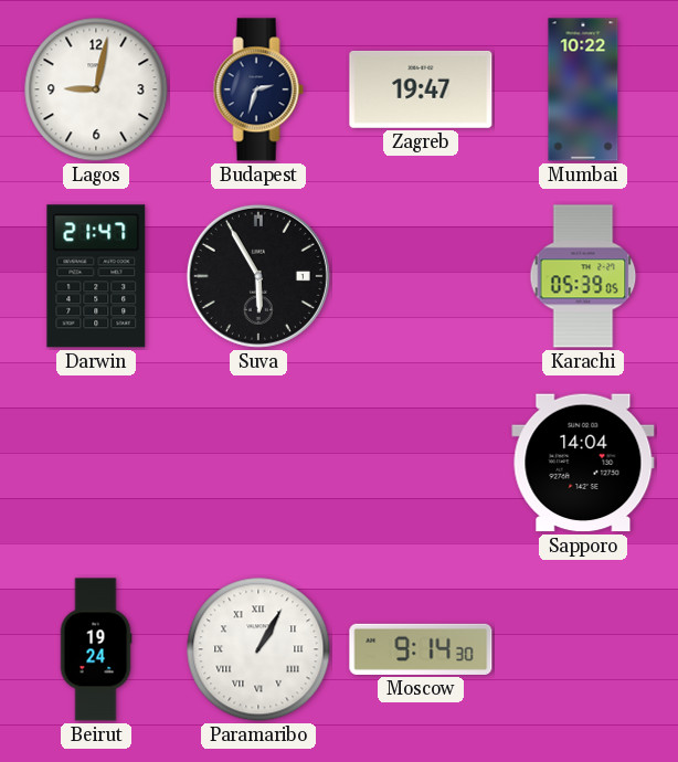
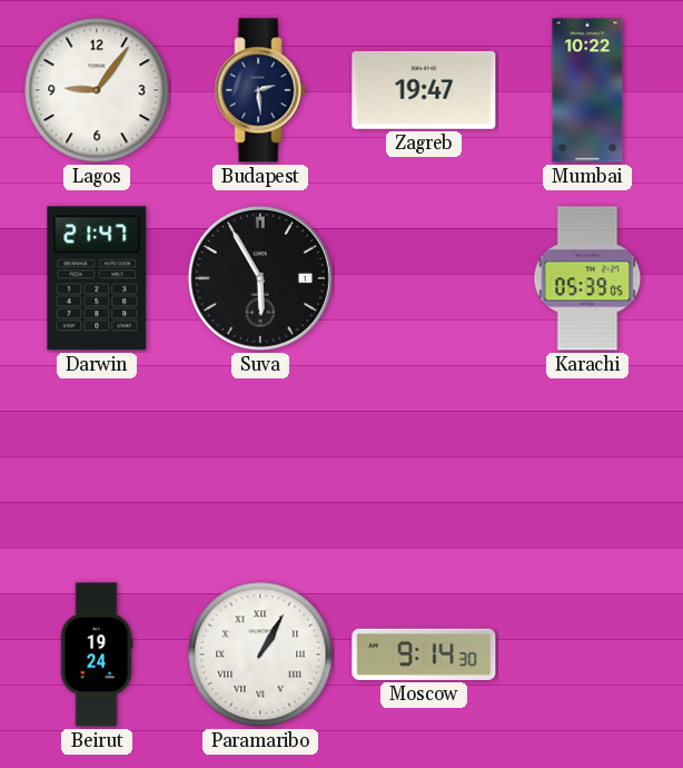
Lagos: 9:02 -> 9:06 (97, 90)
Budapest: 2:33 -> 2:29 (260, 90)
Sapporo: 14:04 -> none (583, 463)
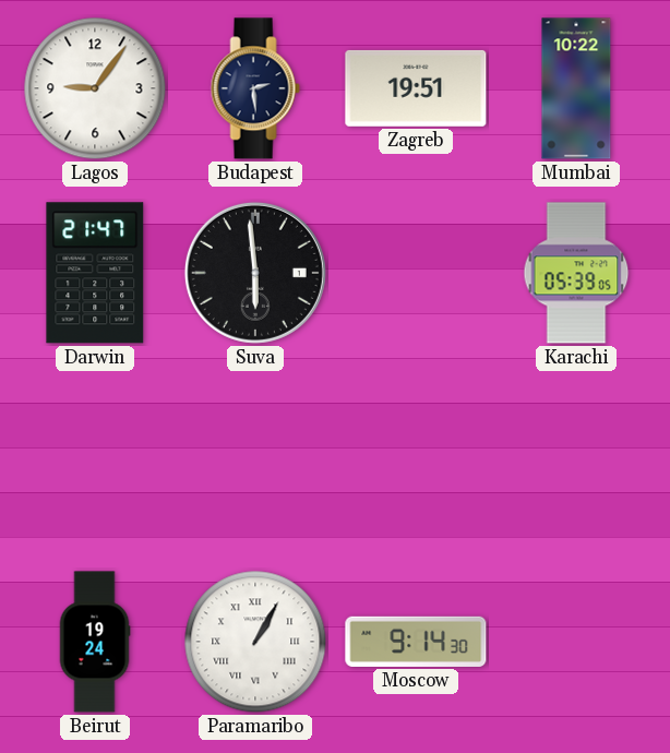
Zagreb: 19:47 -> 19:51 (416, 88)
Suva: 5:55 -> 5:59 (255, 273)
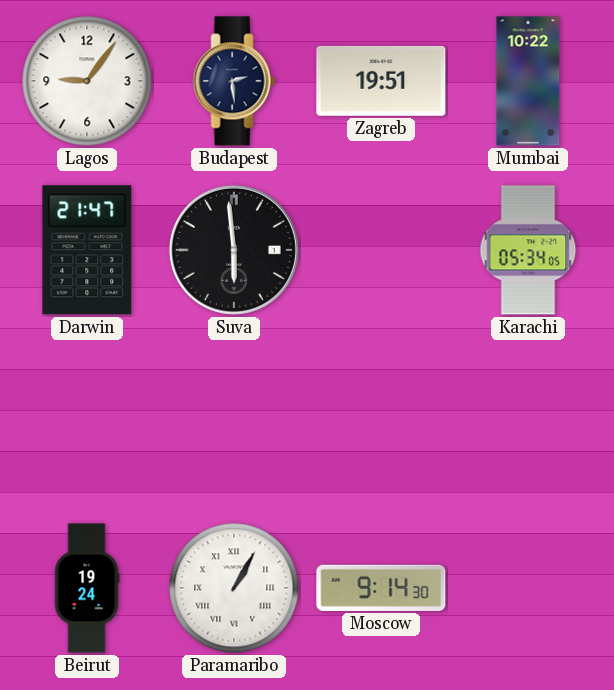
Karachi: 05:39 -> 05:34 (528, 250)
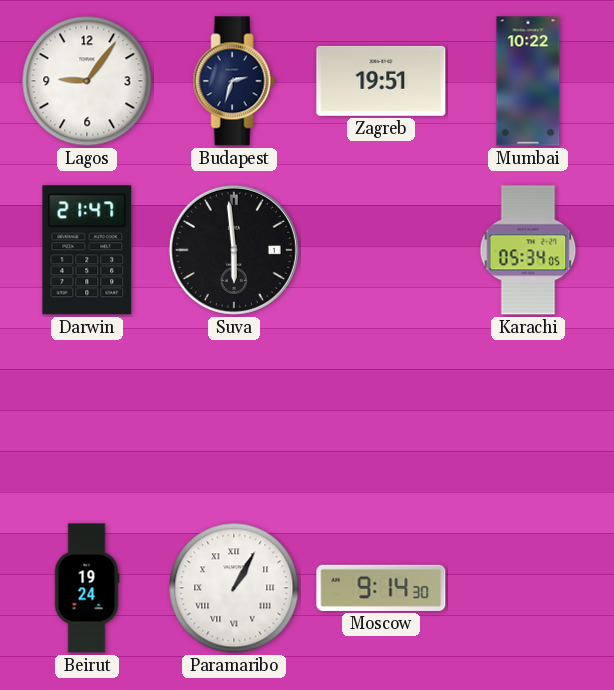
Budapest: 2:29 -> 2:33 (234, 81)
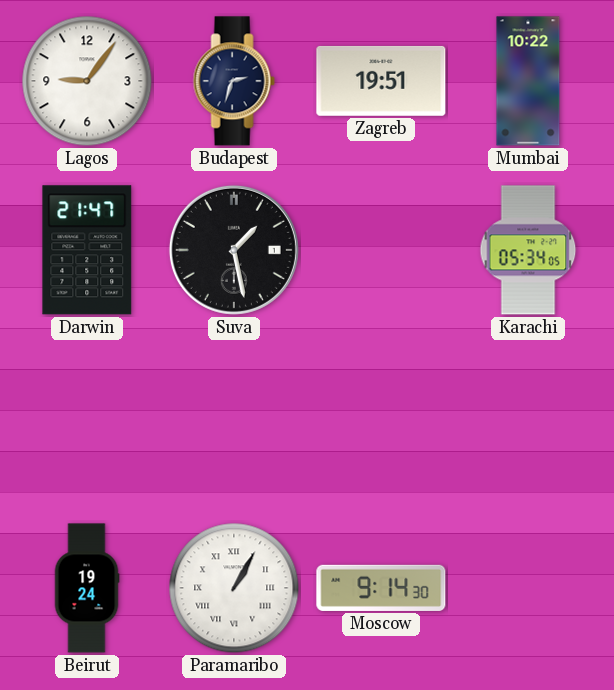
Suva: 5:59 -> 1:28 (234, 250)
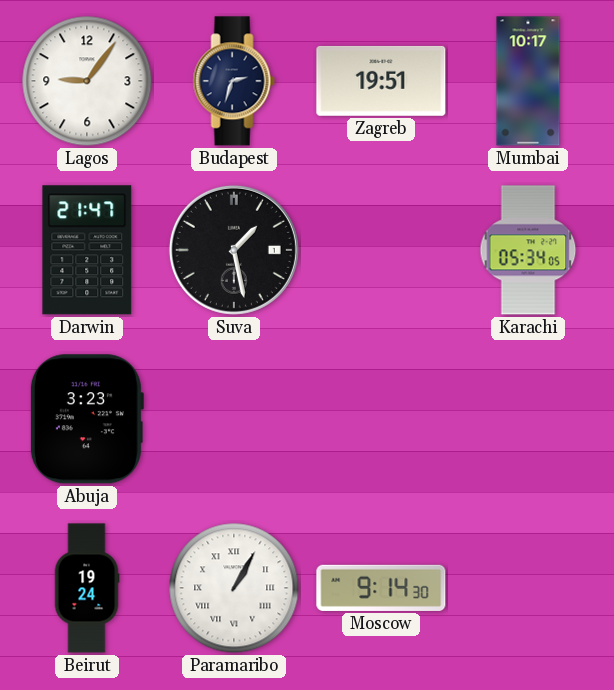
Mumbai: 10:22 -> 10:17 (528, 81)
Abuja: none -> 3:23 (86, 419)
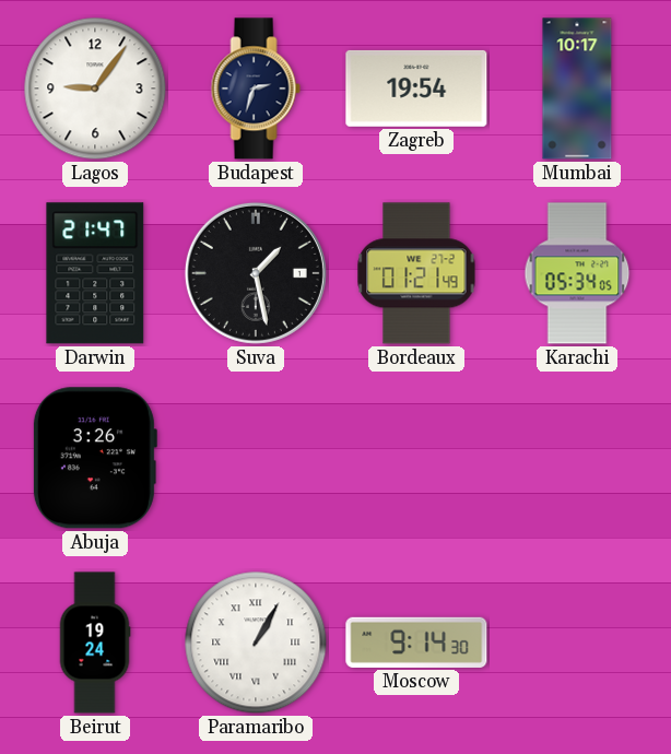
Zagreb: 19:51 -> 19:54 (416, 89)
Bordeaux: none -> 01:21 (416, 273)
Abuja: 3:23 -> 3:26 (94, 458)
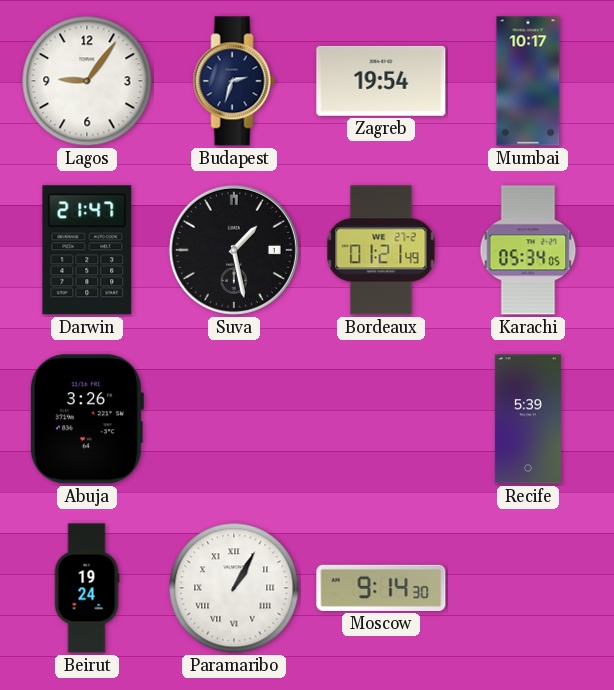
Recife: none -> 5:39 (528, 419)
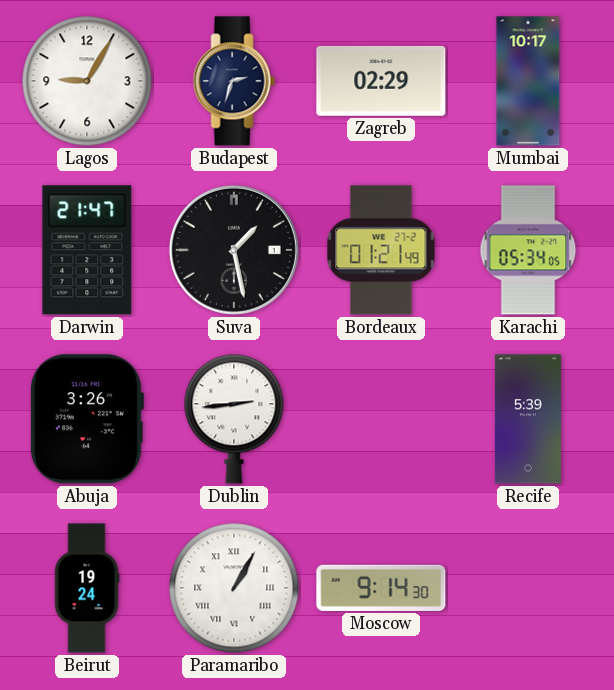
Lagos: 9:06 -> 9:05 (87, 81)
Zagreb: 19:54 -> 02:29 (381, 81)
Dublin: none -> 2:44 (234, 419)
